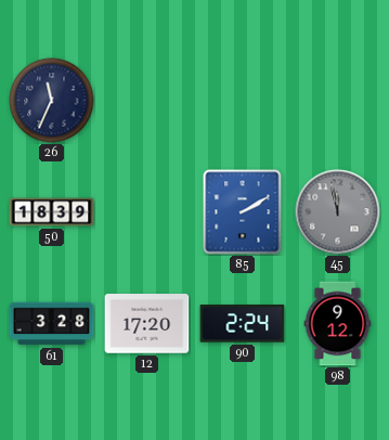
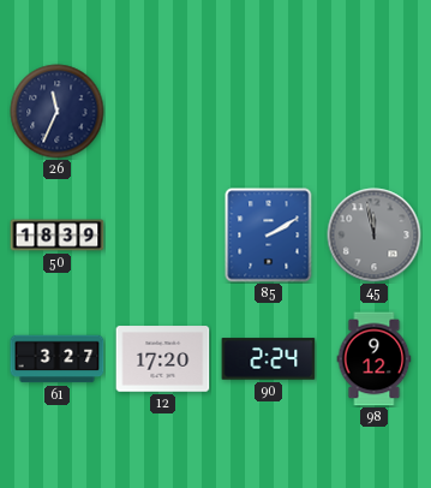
61: 3:28 -> 3:27 (58, 359)
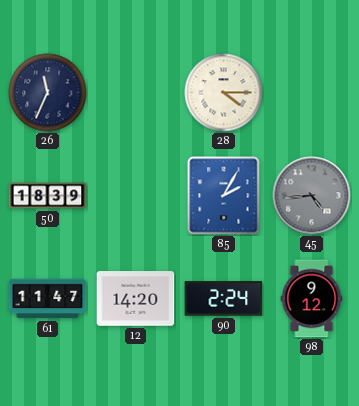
28: none -> 4:15 (224, 93)
85: 2:10 -> 2:05 (224, 196)
45: 11:58 -> 4:44 (312, 196)
61: 3:27 -> 11:47 (48, 299)
12: 17:20 -> 14:20 (136, 299)
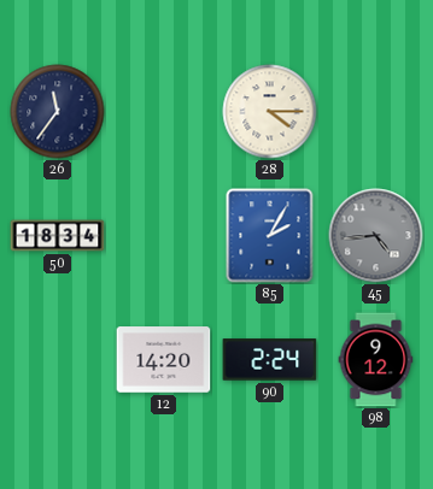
26: 11:34 -> 11:36 (58, 112)
50: 18:39 -> 18:34 (58, 236)
61: 11:47 -> none (48, 299)
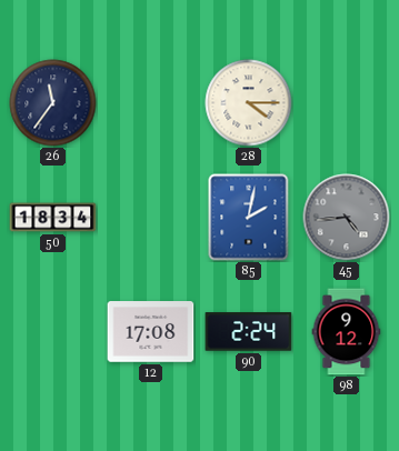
85: 2:05 -> 2:02 (249, 218)
12: 14:20 -> 17:08 (151, 332)
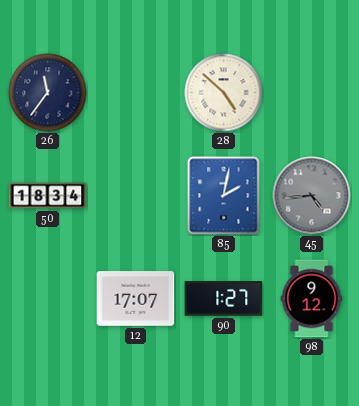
28: 4:15 -> 4:52 (224, 93)
12: 17:08 -> 17:07 (136, 299)
90: 2:24 -> 1:27 (224, 299)
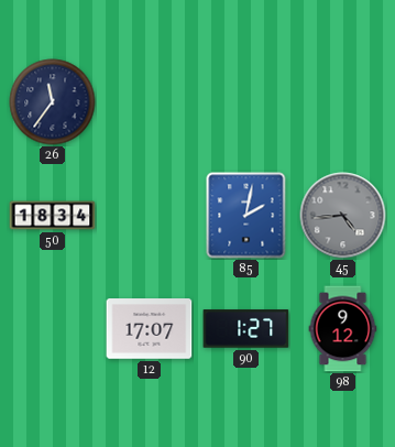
28: 4:52 -> none (224, 93)
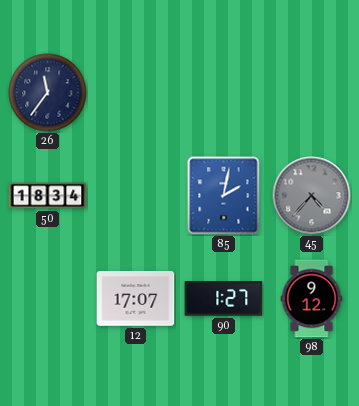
45: 4:44 -> 4:37 (312, 196)
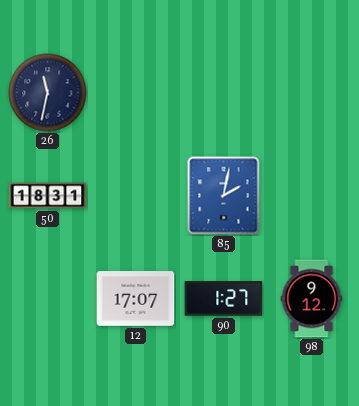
26: 11:36 -> 11:32 (48, 93)
50: 18:34 -> 18:31 (48, 196)
45: 4:37 -> none (312, 196)
